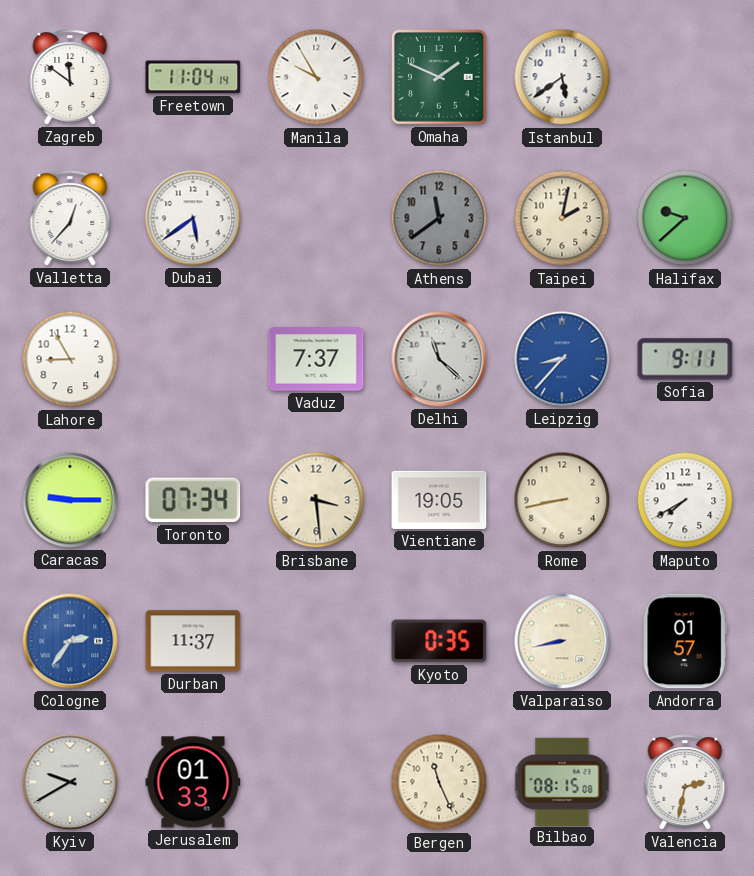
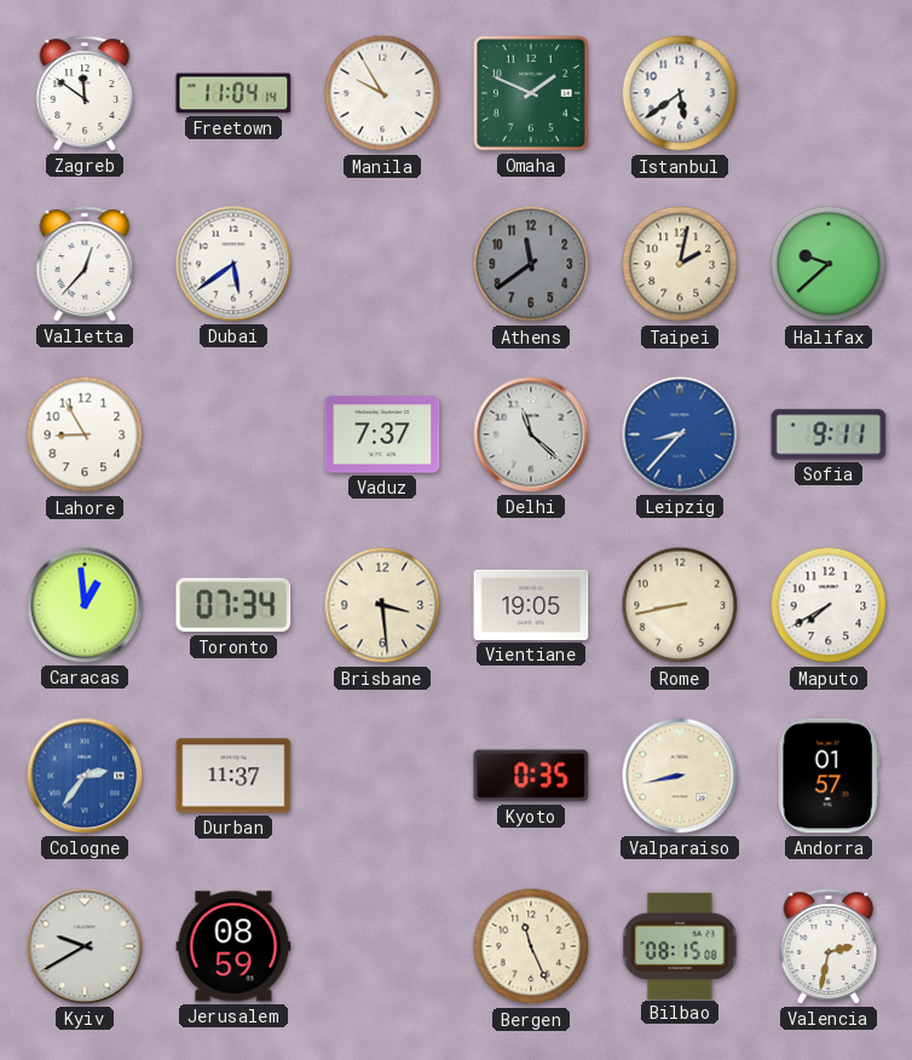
Caracas: 9:15 -> 12:59 (85, 605)
Jerusalem: 01:33 -> 08:59 (233, 946)
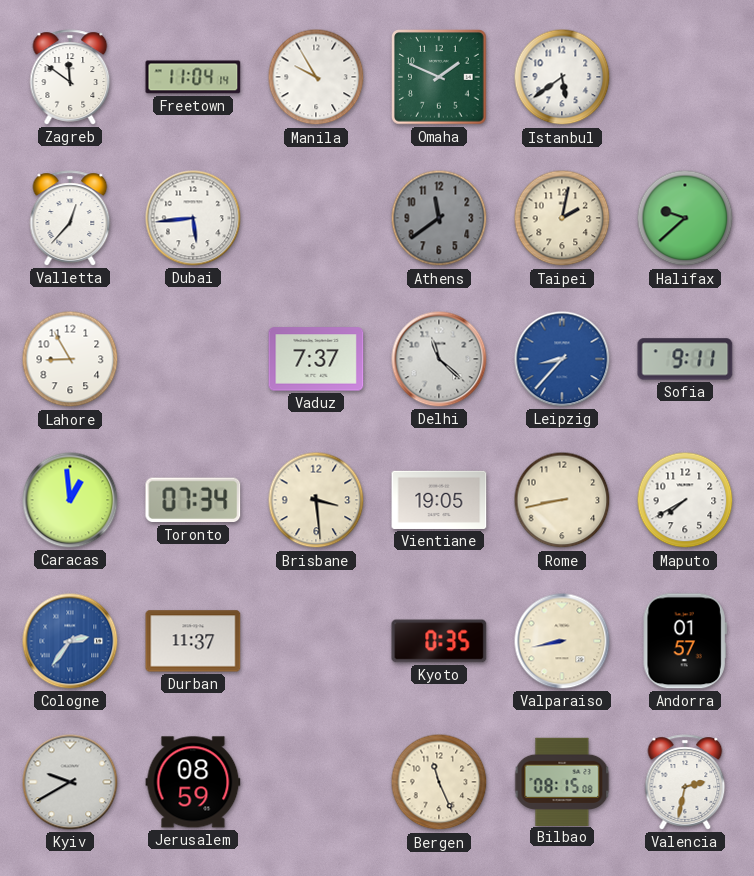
Dubai: 5:39 -> 5:44 (193, 218)
